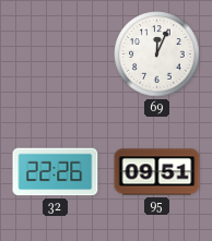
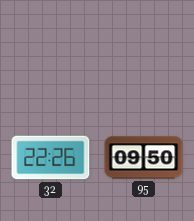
69: 12:04 -> none (157, 55)
95: 09:51 -> 09:50 (144, 158)
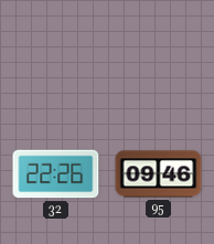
95: 09:50 -> 09:46 (159, 174)
